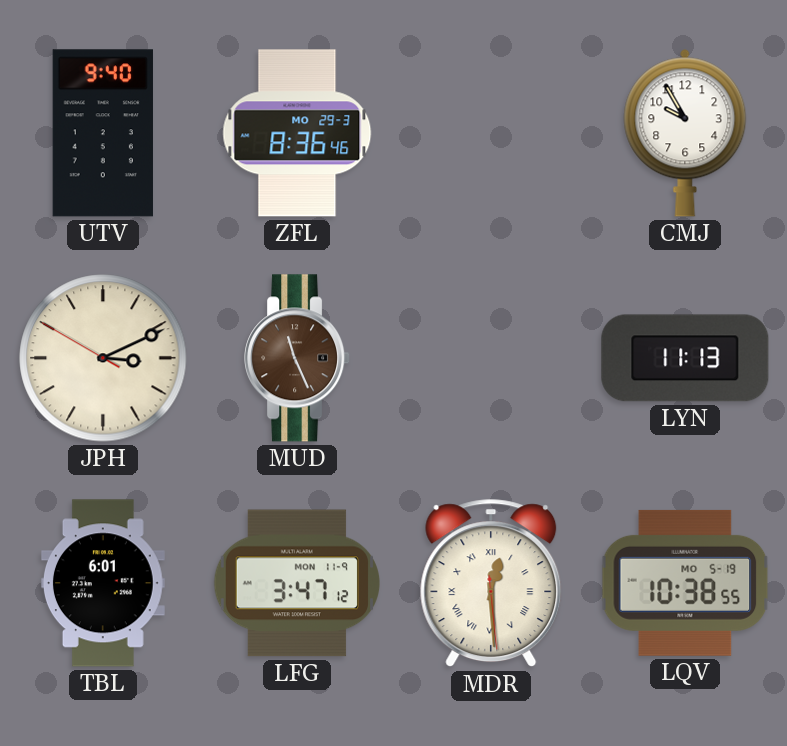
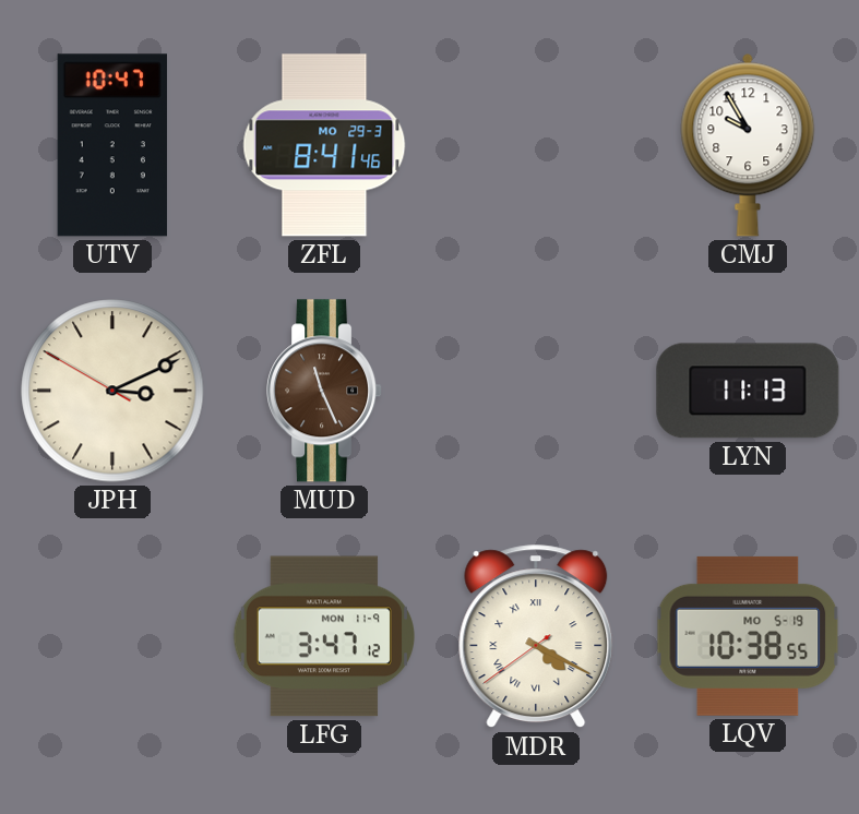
UTV: 9:40 -> 10:47 (112, 145)
ZFL: 8:36 -> 8:41 (324, 145)
TBL: 6:01 -> none (103, 583)
MDR: 12:29 -> 4:19 (536, 637)
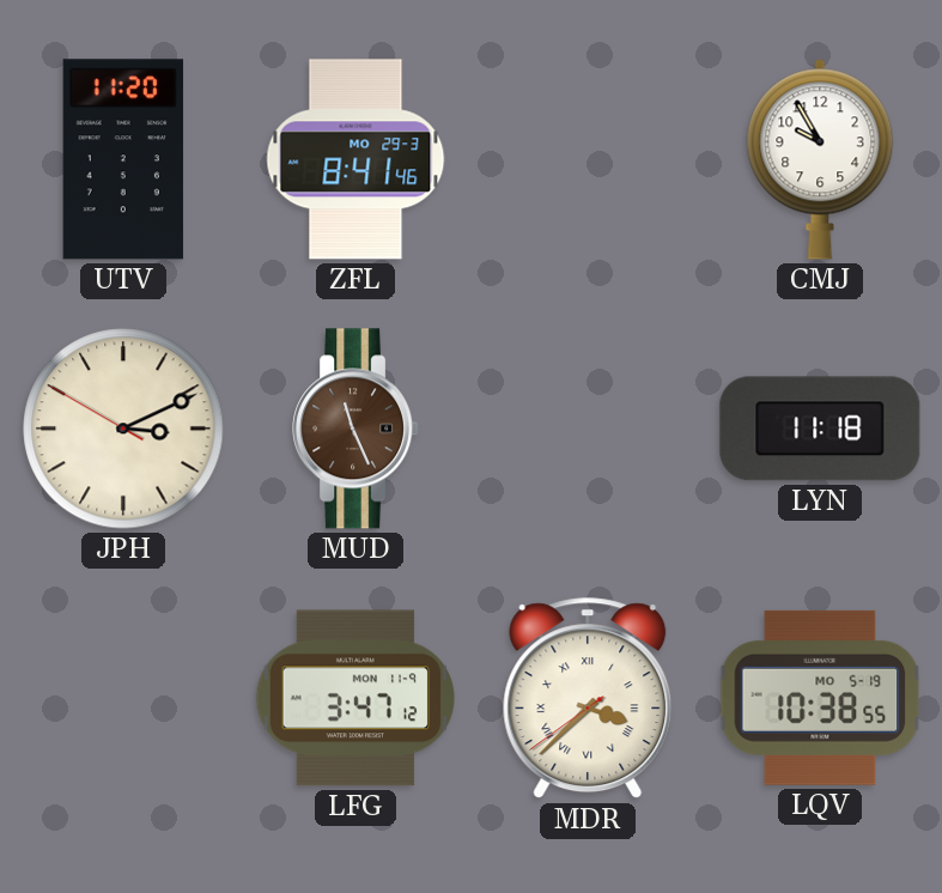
UTV: 10:47 -> 11:20 (123, 159)
LYN: 11:13 -> 11:18 (820, 429)
MDR: 4:19 -> 3:37 (588, 699)
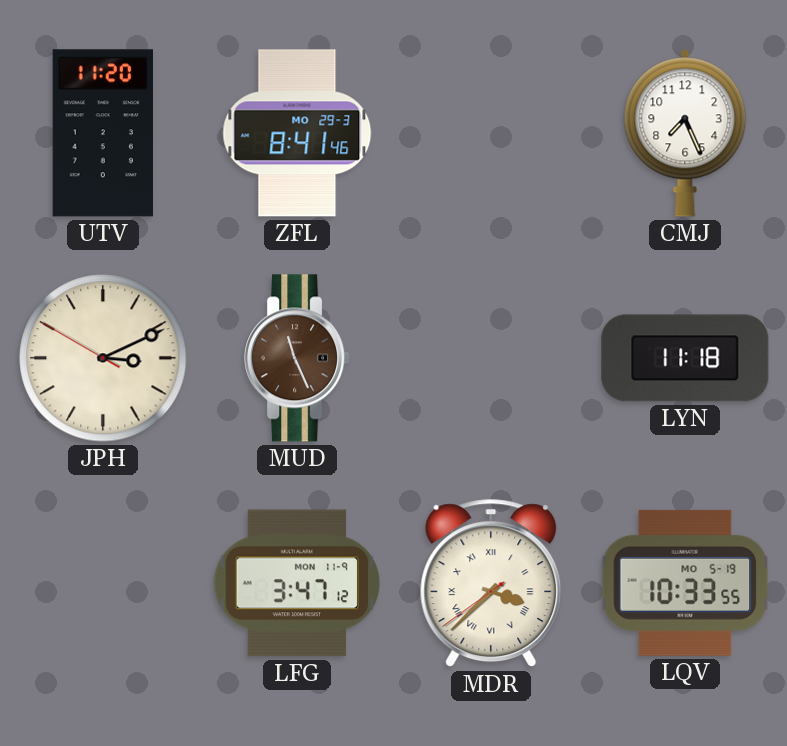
CMJ: 9:55 -> 7:26 (685, 133)
LQV: 10:38 -> 10:33 (685, 583)
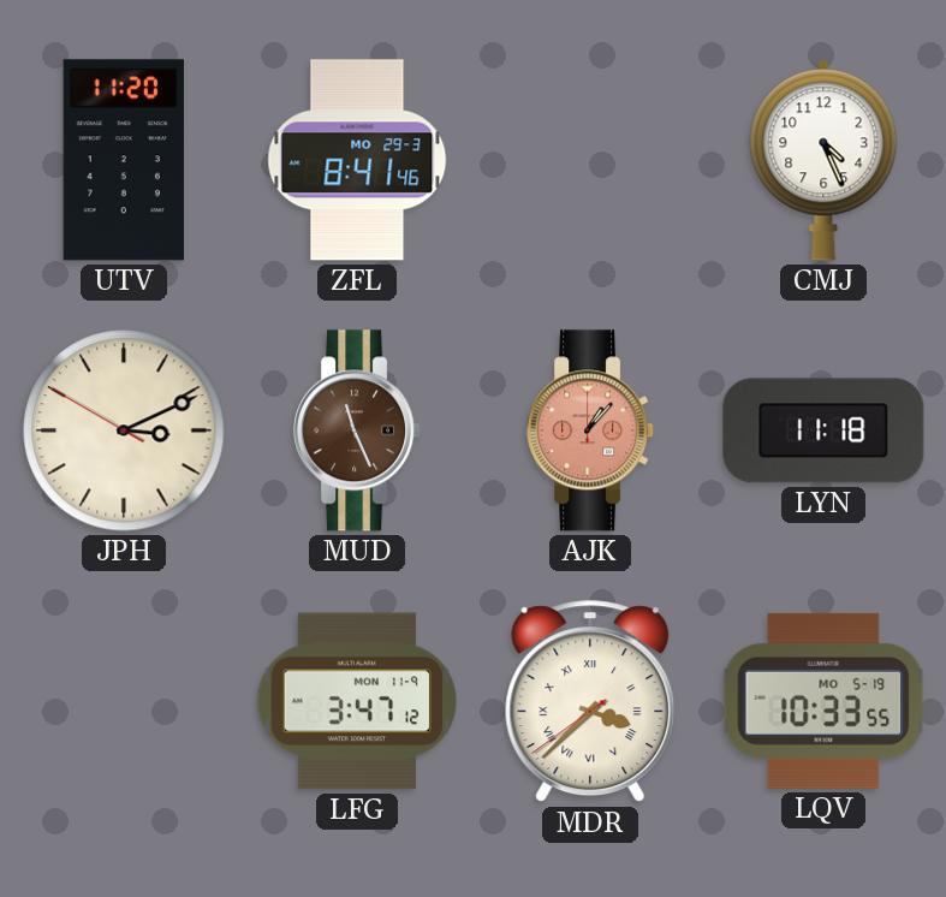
CMJ: 7:26 -> 4:26 (823, 160)
AJK: none -> 1:07 (591, 430)
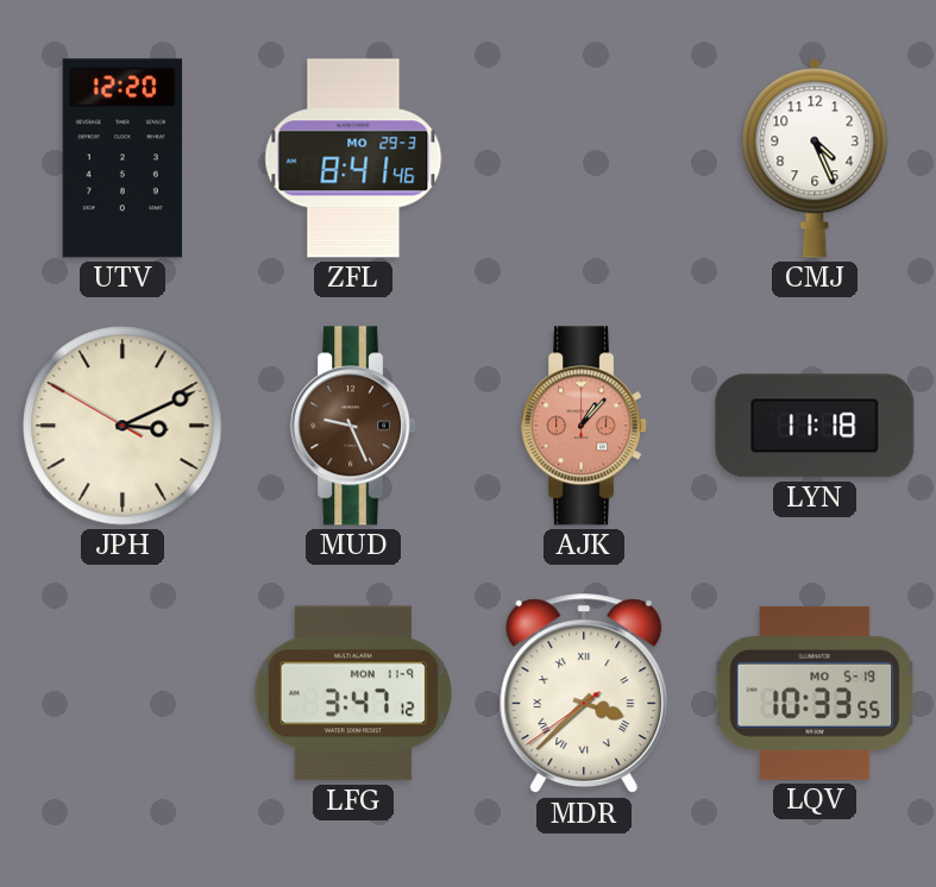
UTV: 11:20 -> 12:20 (123, 158)
MUD: 11:26 -> 9:26 (354, 426)
